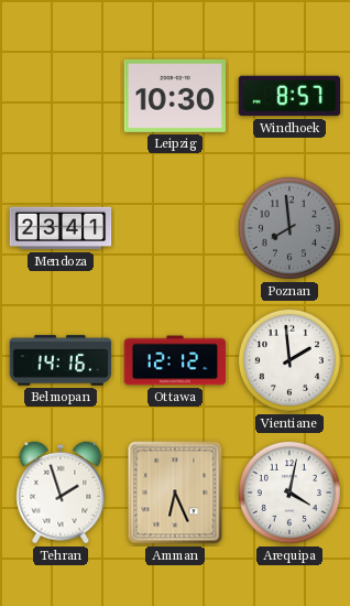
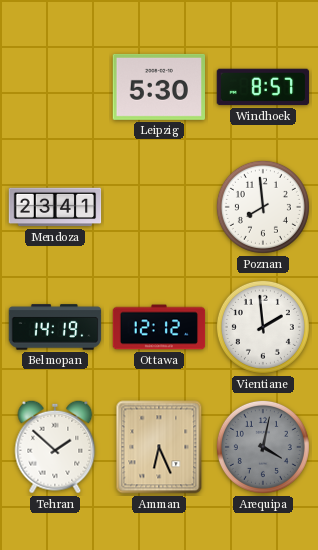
Leipzig: 10:30 -> 5:30 (159, 87)
Poznan dial: grey -> white (263, 207)
Belmopan: 14:16 -> 14:19 (55, 327)
Tehran: 1:57 -> 1:52 (55, 447)
Arequipa dial: white -> grey (263, 447)
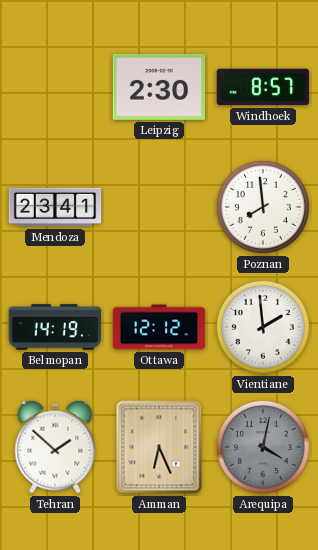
Leipzig: 5:30 -> 2:30 (159, 87)
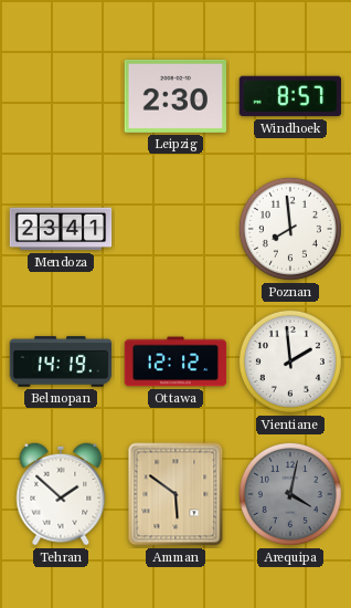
Amman: 6:26 -> 5:51 (175, 494)
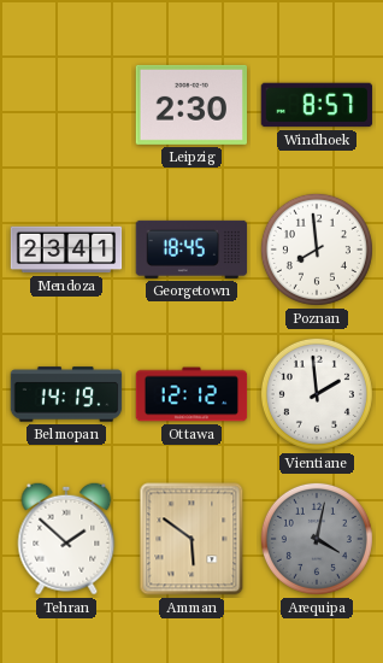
Georgetown: none -> 18:45 (191, 250)
